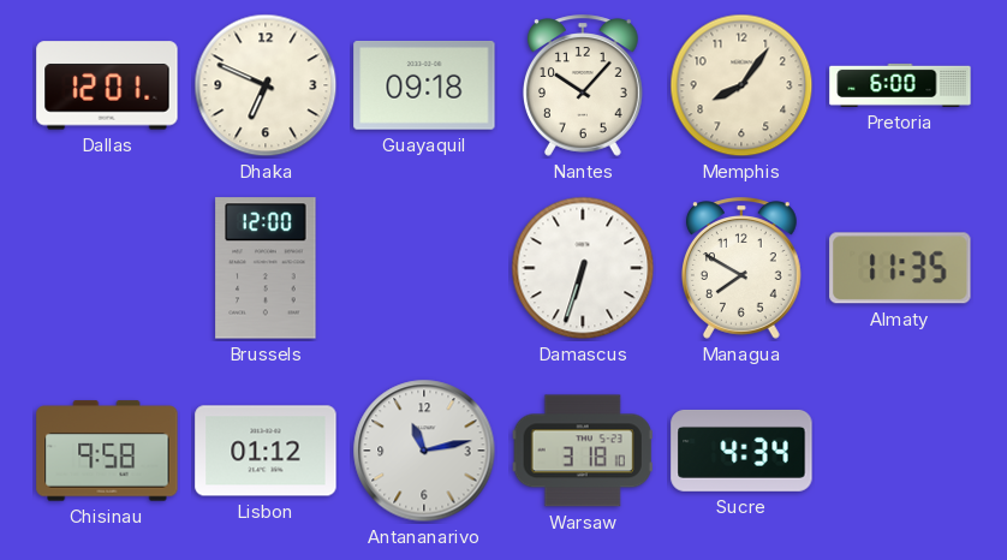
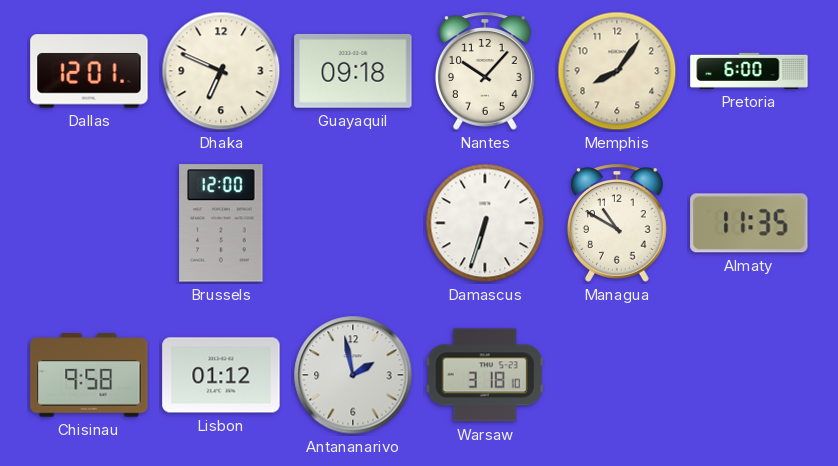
Managua: 7:50 -> 10:50 (617, 223)
Antananarivo: 11:13 -> 1:58 (353, 375)
Sucre: 4:34 -> none (741, 451)
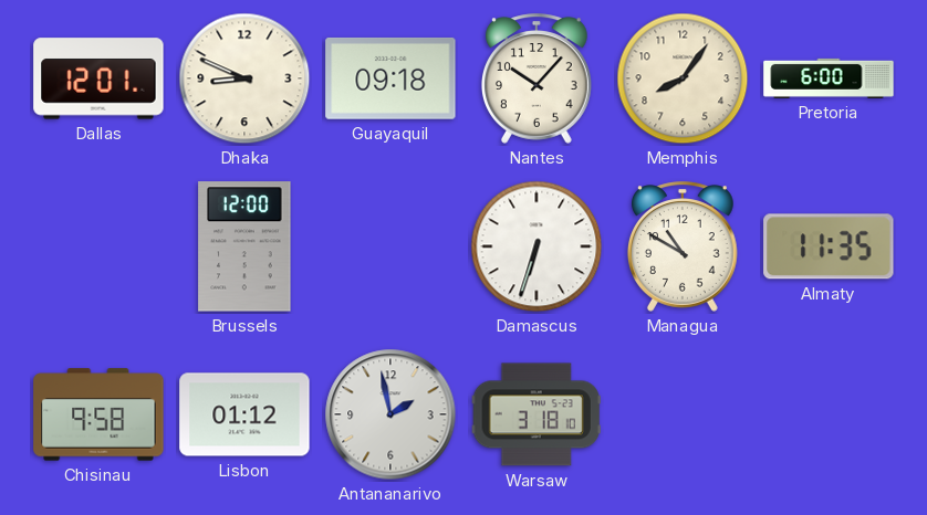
Dhaka: 6:49 -> 8:49 (244, 78)
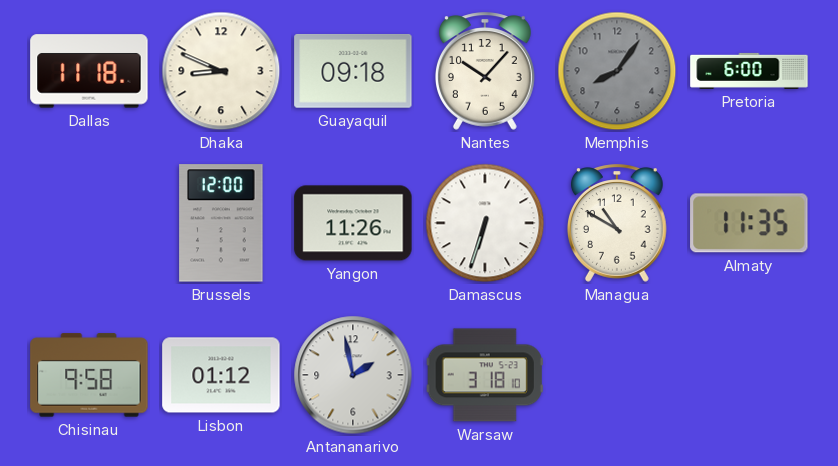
Dallas: 12:01 -> 11:18 (89, 71)
Memphis dial: cream -> grey (617, 71)
Yangon: none -> 11:26 (353, 223)
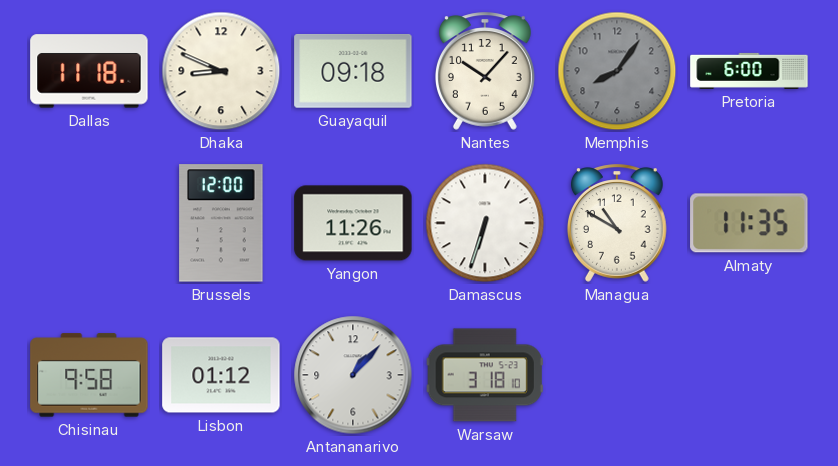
Antananarivo: 1:58 -> 1:07 (353, 375)
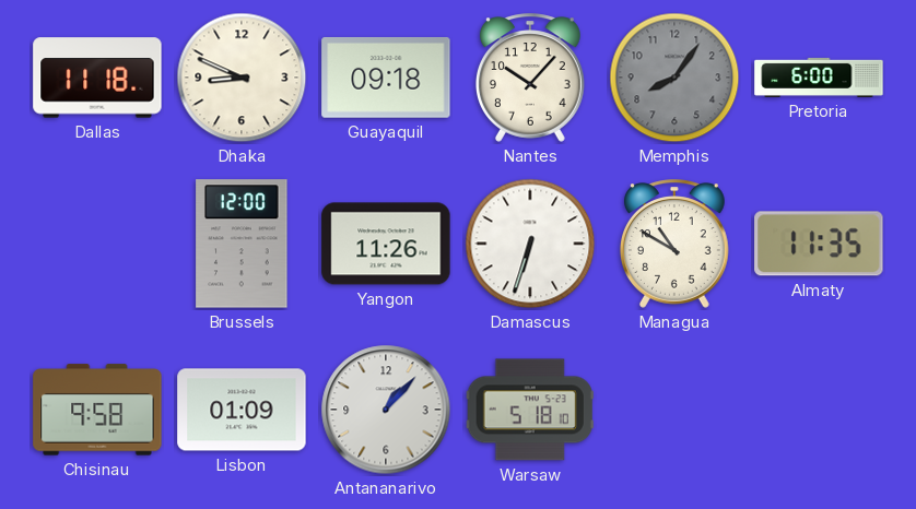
Lisbon: 01:12 -> 01:09 (242, 410)
Warsaw: 3:18 -> 5:18 (530, 410)
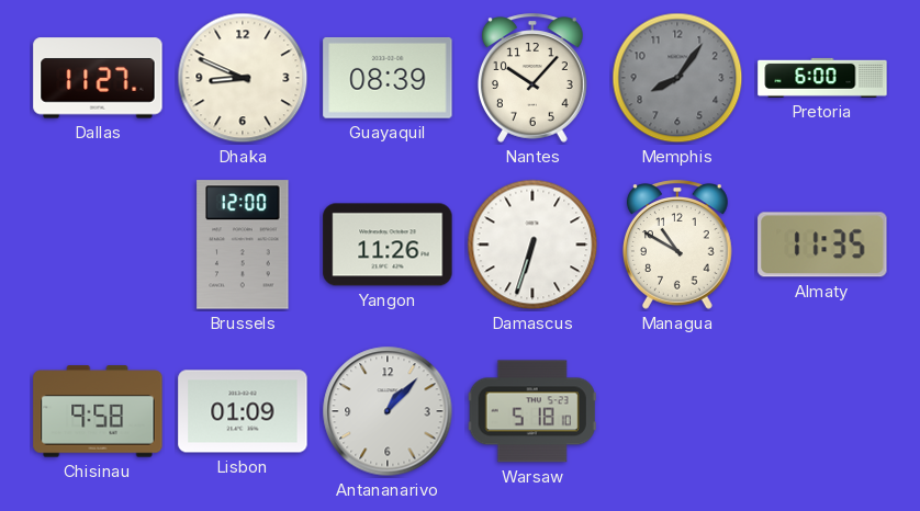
Dallas: 11:18 -> 11:27 (98, 78)
Guayaquil: 09:18 -> 08:39 (388, 78)
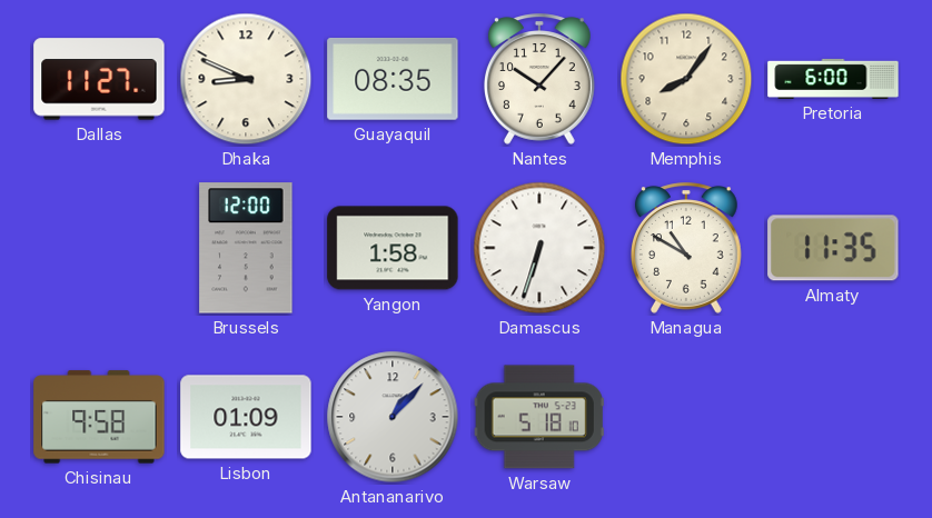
Guayaquil: 08:39 -> 08:35 (393, 79)
Memphis dial: grey -> cream (686, 79)
Yangon: 11:26 -> 1:58 (393, 248)
